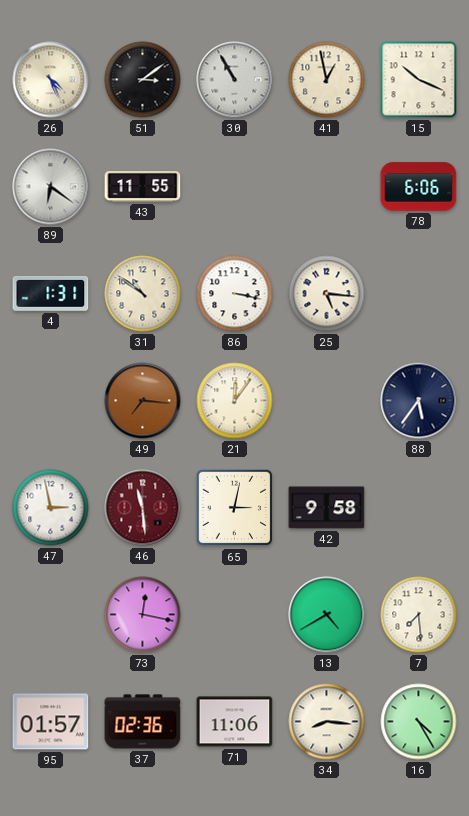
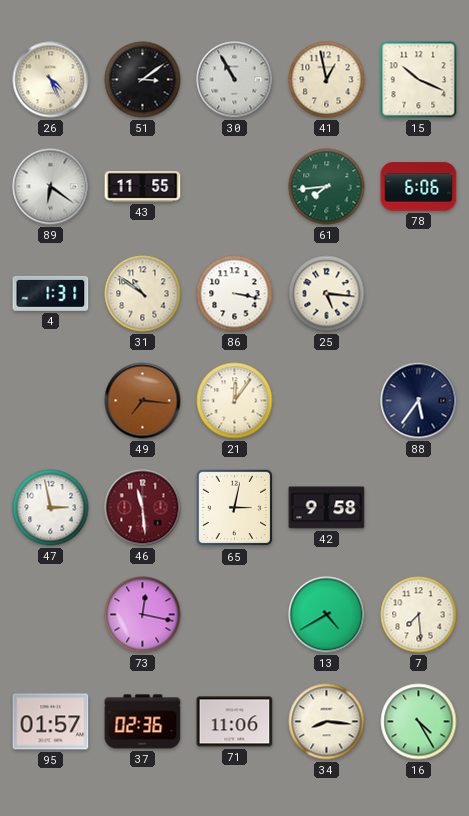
61: none -> 7:44 (327, 187)
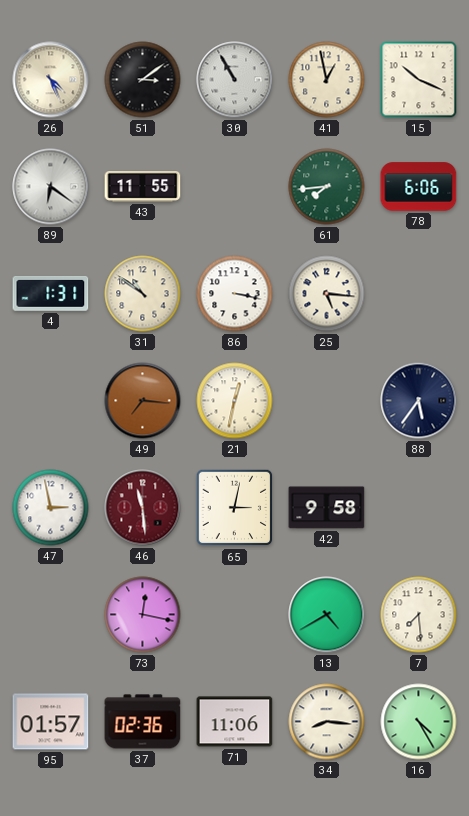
21: 12:06 -> 12:32 (235, 401)
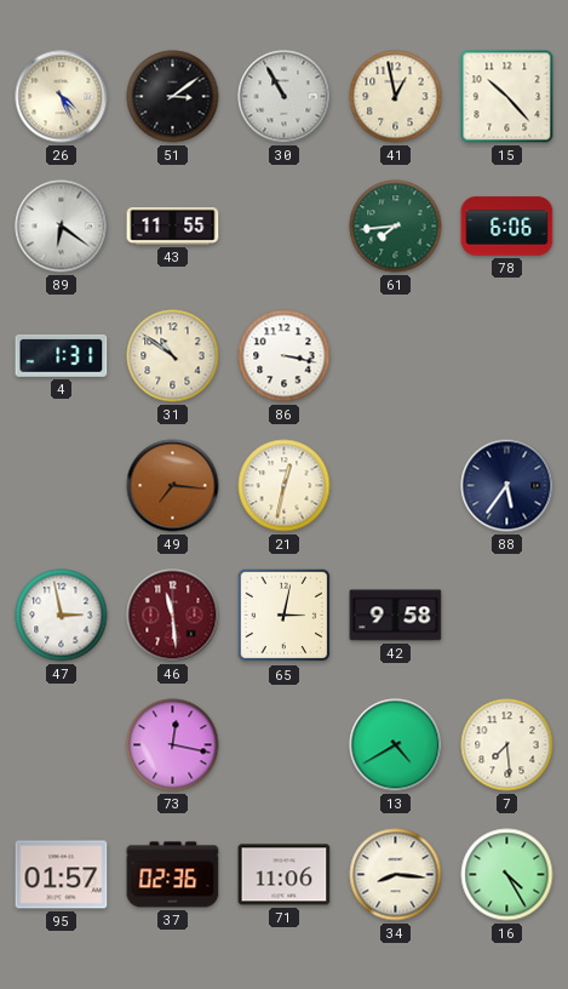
15: 10:19 -> 10:23 (507, 97)
25: 5:16 -> none (327, 294)
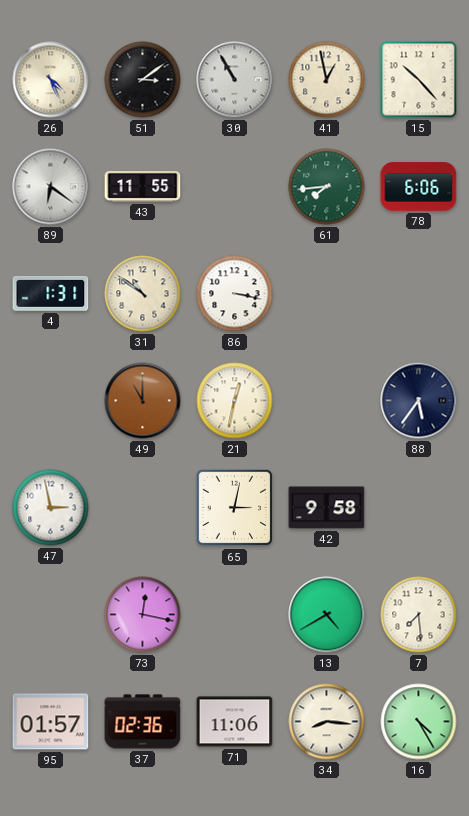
49: 7:16 -> 11:00 (143, 401)
46: 11:29 -> none (173, 616)
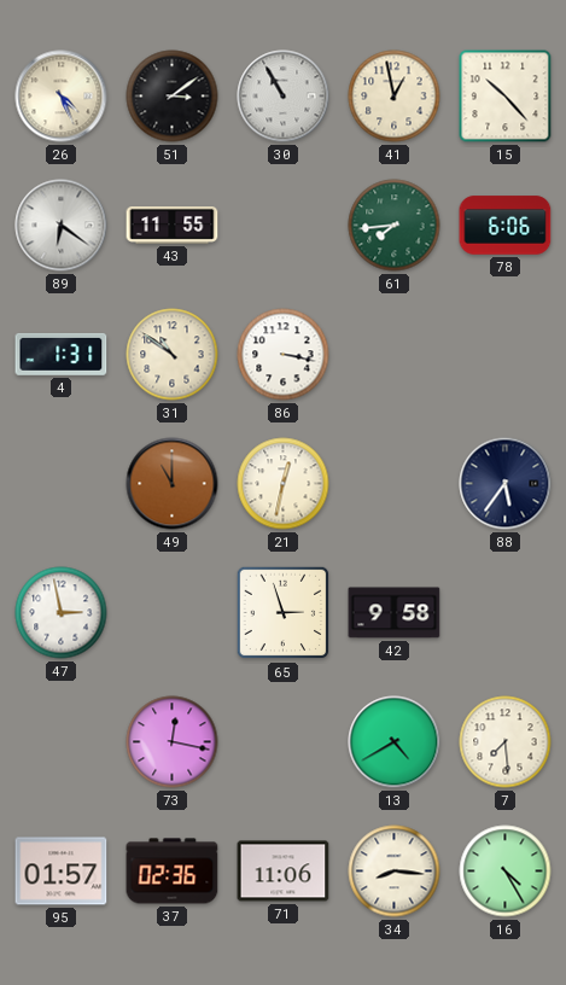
65: 3:02 -> 2:57 (284, 613)
